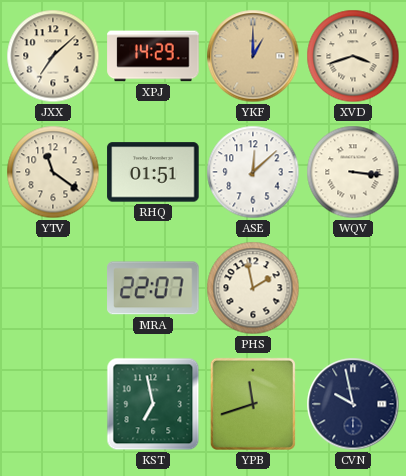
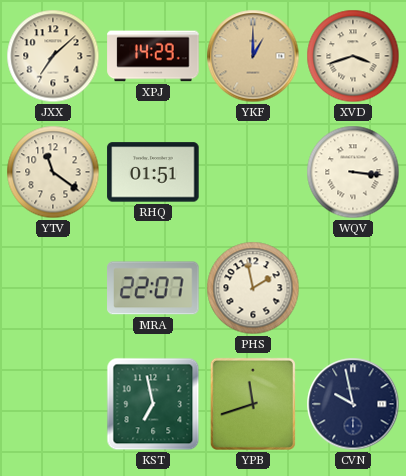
ASE: 12:08 -> none (253, 172)
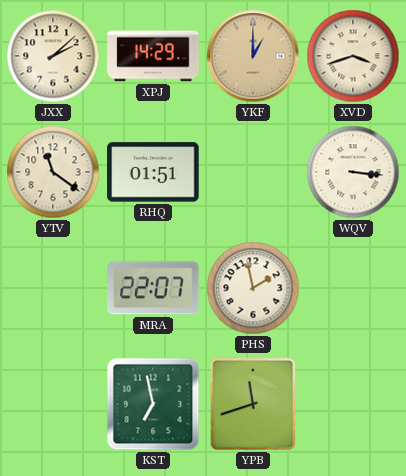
JXX: 7:08 -> 2:08 (53, 56)
CVN: 9:58 -> none (353, 404)
